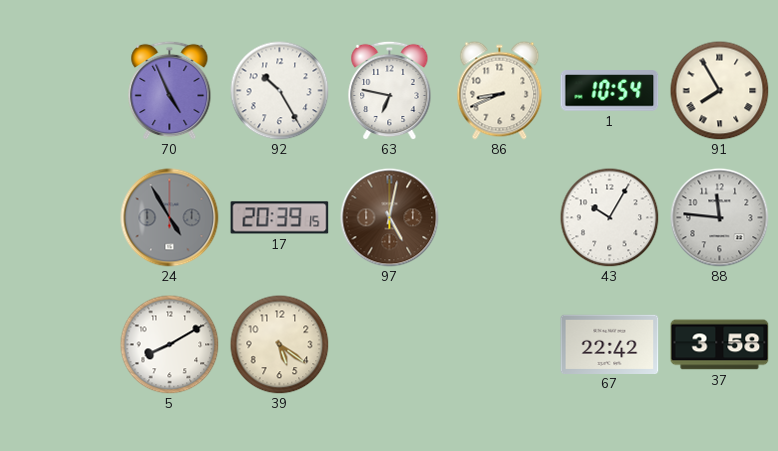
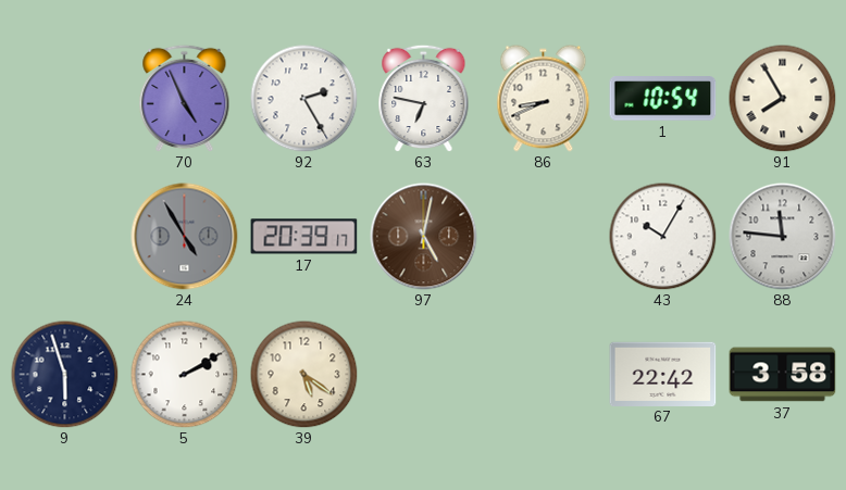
92: 10:25 -> 2:25 (304, 99)
17: 20:39:15 -> 20:39:17 (304, 237)
9: none -> 5:57 (65, 375)
5: 8:10 -> 2:10 (185, 375)
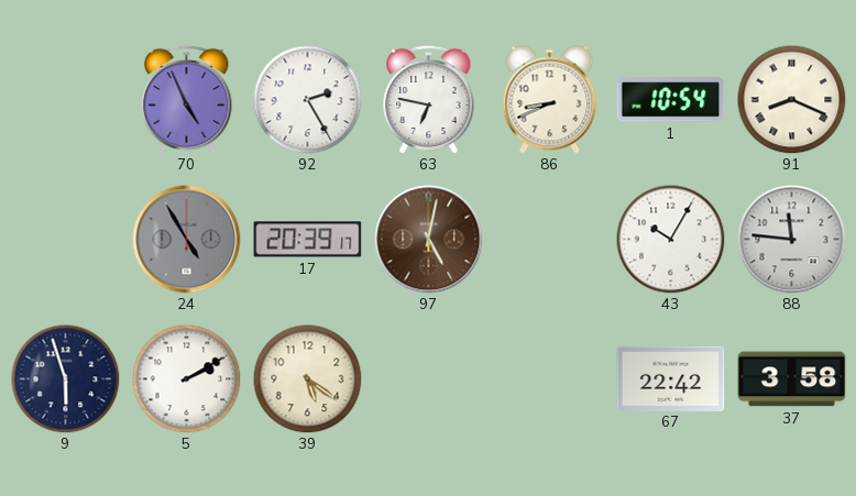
91: 7:55 -> 8:19 (792, 100)
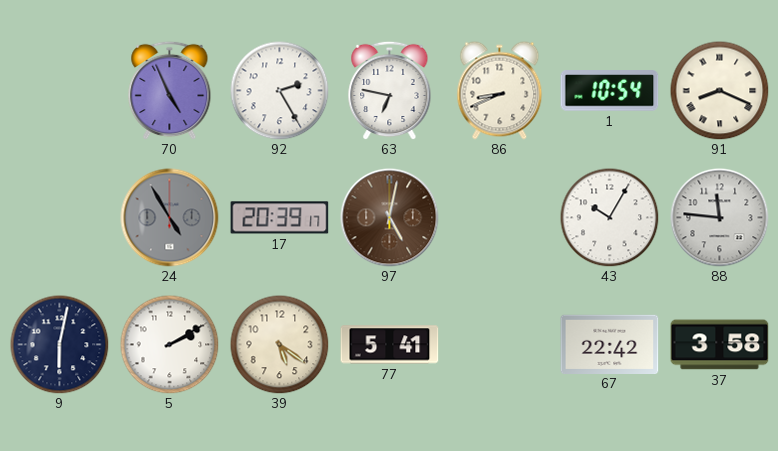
9: 5:57 -> 6:02 (60, 345)
77: none -> 5:41 (390, 345)
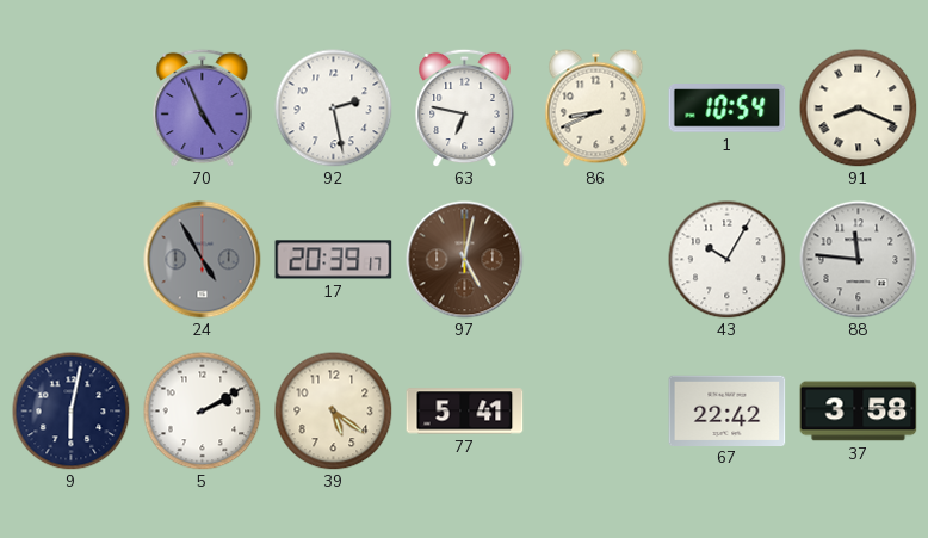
92: 2:25 -> 2:28 (334, 109)
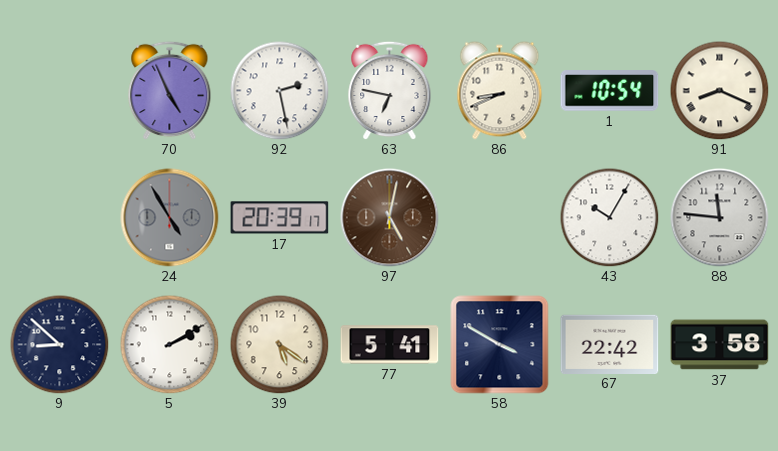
9: 6:02 -> 8:52 (60, 345)
58: none -> 3:50 (500, 345)
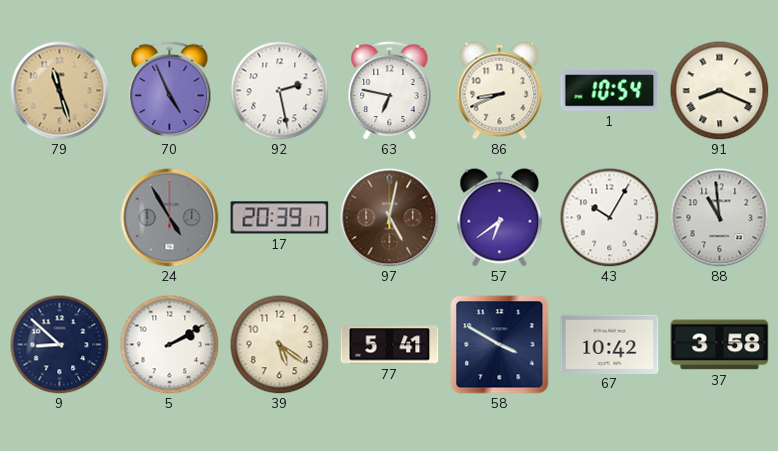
79: none -> 11:27 (60, 91)
57: none -> 6:39 (500, 218)
88: 11:46 -> 10:59 (720, 218)
67: 22:42 -> 10:42 (610, 344)
